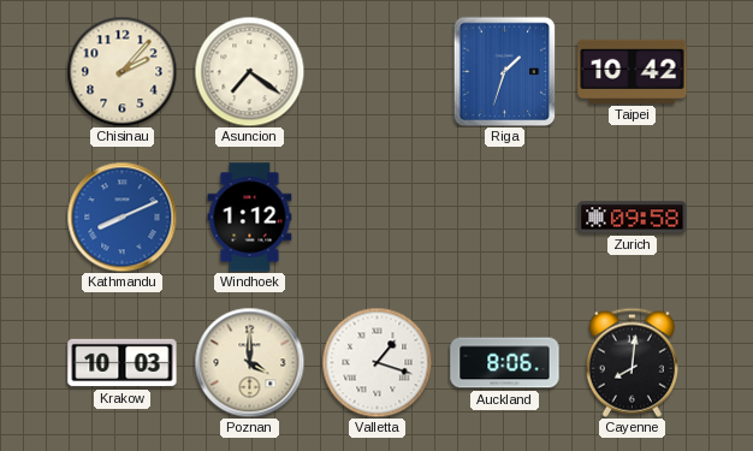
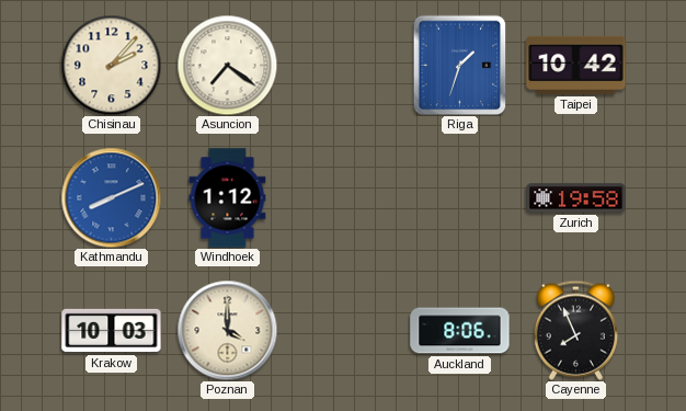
Zurich: 09:58 -> 19:58 (576, 198)
Valletta: 1:18 -> none (376, 362)
Cayenne: 8:01 -> 7:56 (575, 330)
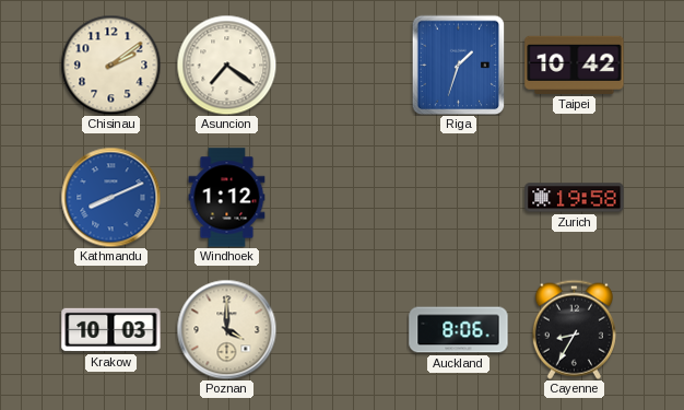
Chisinau: 2:07 -> 2:09 (110, 65)
Cayenne: 7:56 -> 8:35 (574, 329)
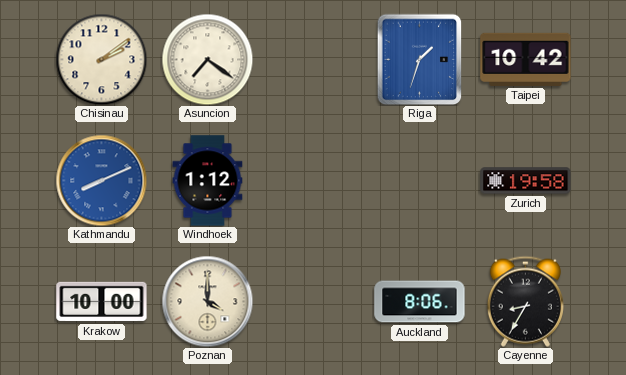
Krakow: 10:03 -> 10:00 (102, 302)
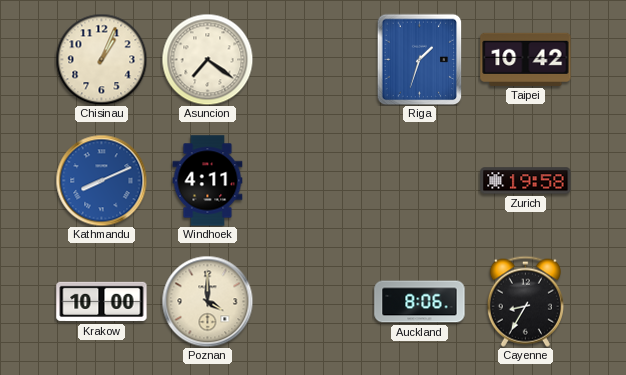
Chisinau: 2:09 -> 1:04 (101, 59)
Windhoek: 1:12 -> 4:11 (208, 181)
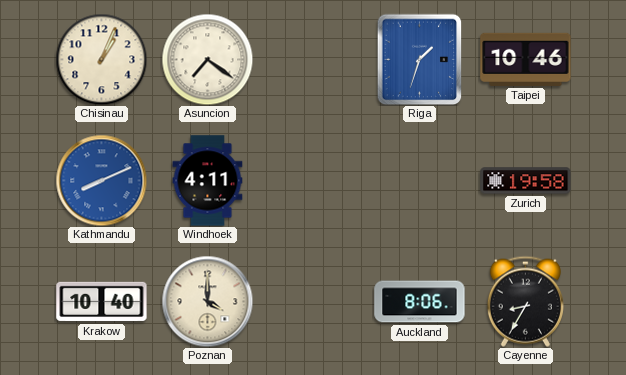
Taipei: 10:42 -> 10:46 (526, 59)
Krakow: 10:00 -> 10:40 (102, 302)
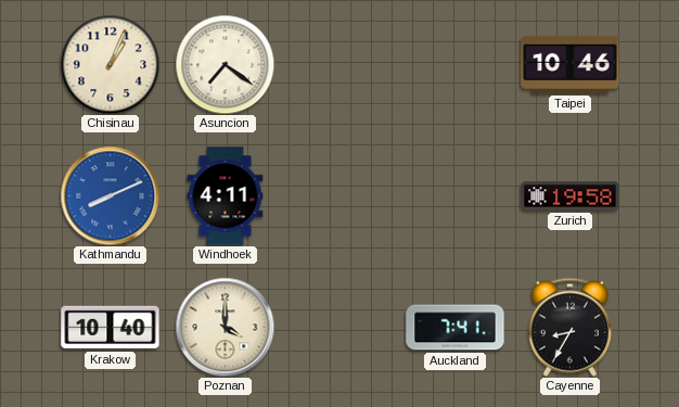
Riga: 1:33 -> none (420, 59)
Auckland: 8:06 -> 7:41 (456, 328)
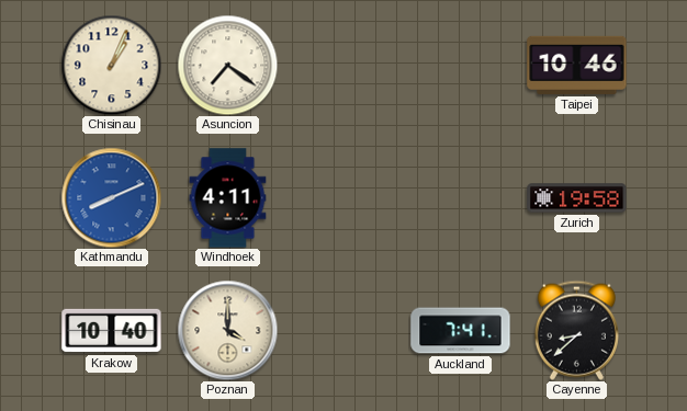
Cayenne: 8:35 -> 8:38 (576, 330)
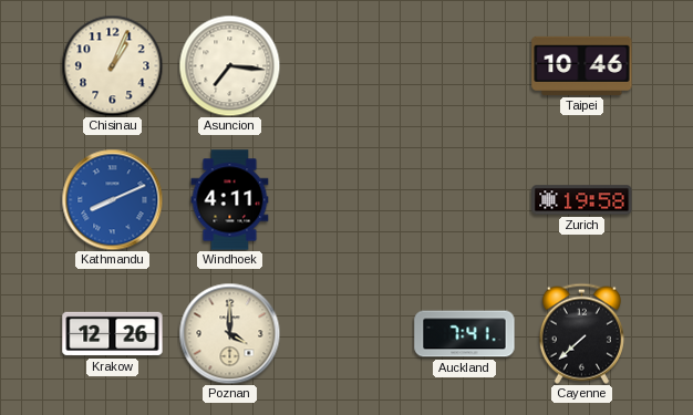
Asuncion: 7:21 -> 7:16 (229, 65)
Krakow: 10:40 -> 12:26 (113, 334)
Cayenne: 8:38 -> 7:38 (581, 333)
